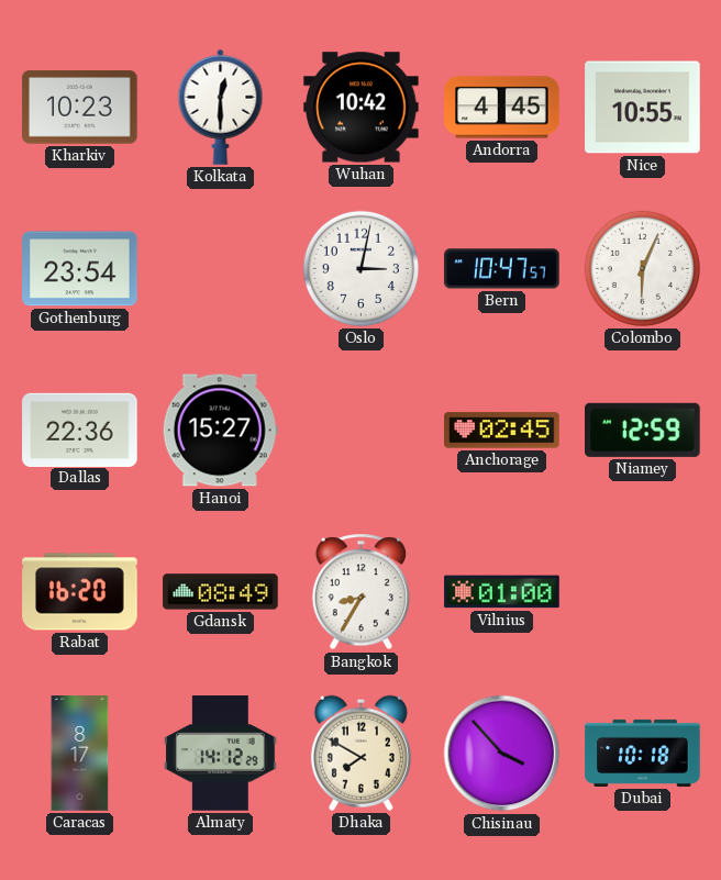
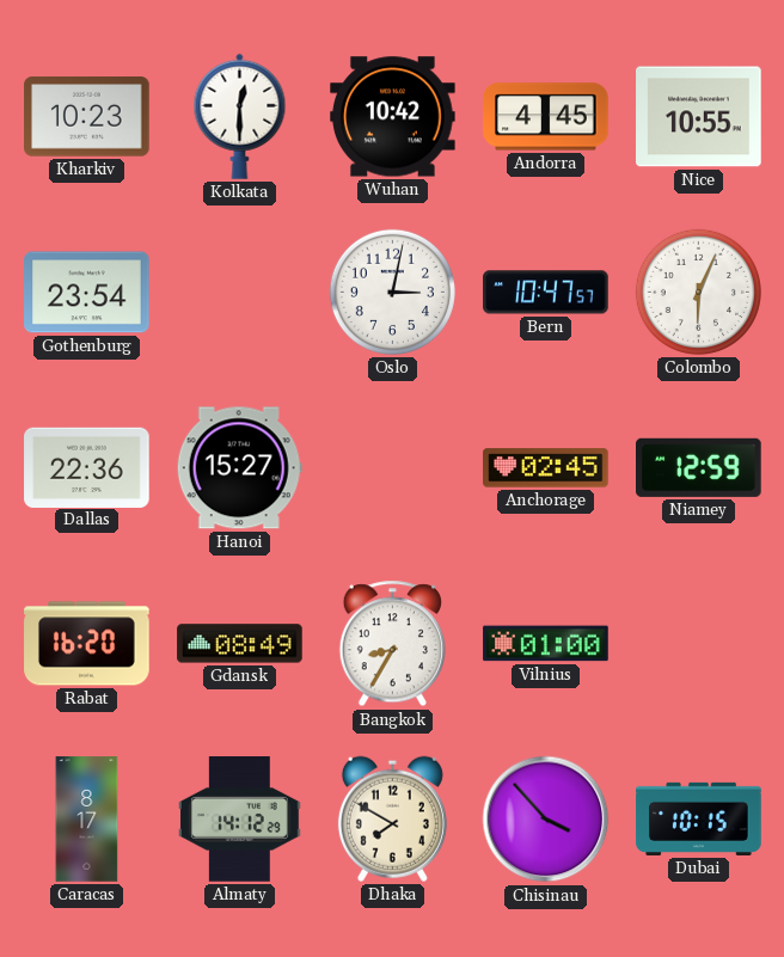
Dubai: 10:18 -> 10:15 (699, 818)
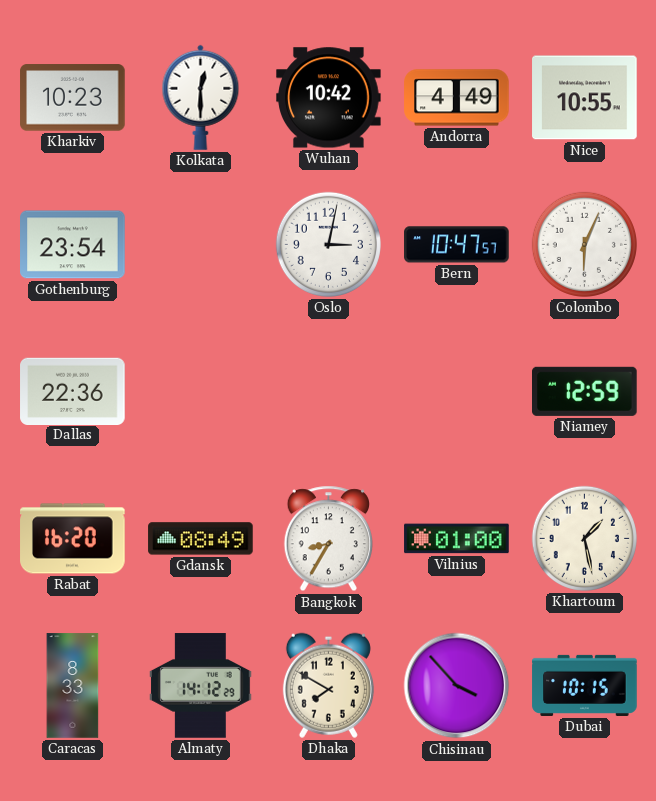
Andorra: 4:45 -> 4:49 (457, 98)
Hanoi: 15:27 -> none (239, 468)
Anchorage: 02:45 -> none (546, 468)
Khartoum: none -> 1:28 (584, 538)
Caracas: 8:17 -> 8:33 (73, 686)
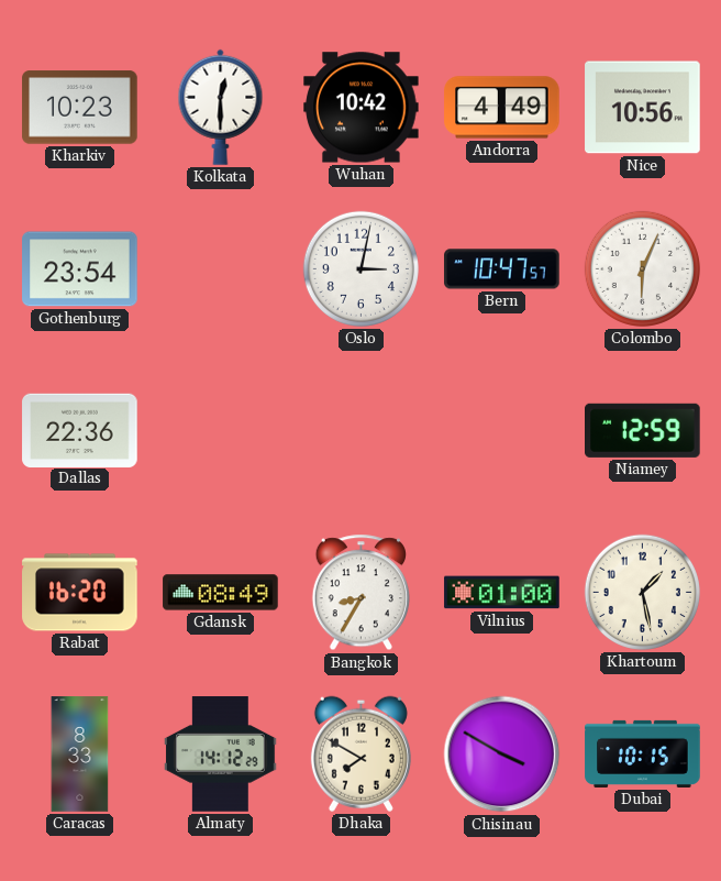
Nice: 10:55 -> 10:56 (643, 108)
Chisinau: 3:53 -> 3:50 (502, 755)
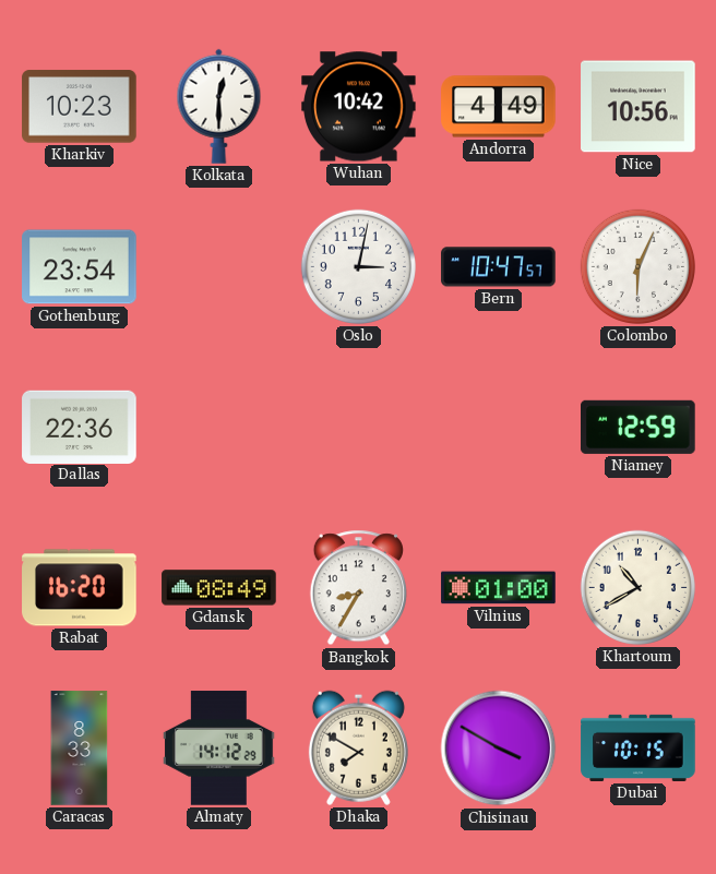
Khartoum: 1:28 -> 10:40 (637, 587)
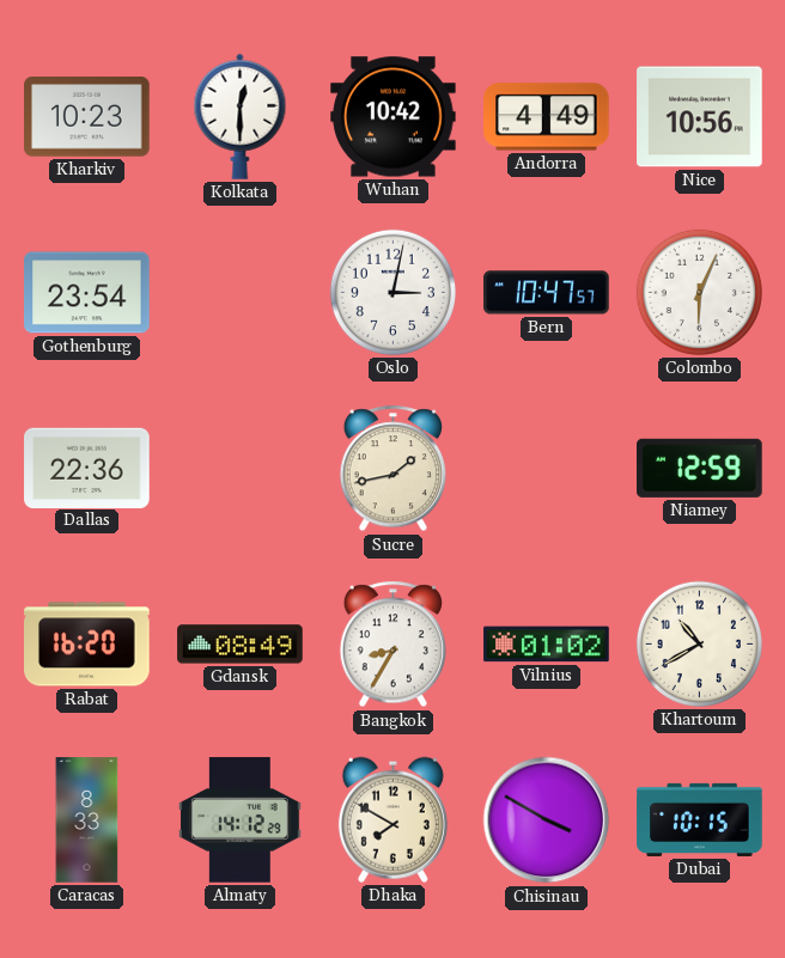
Sucre: none -> 1:43 (392, 469)
Vilnius: 01:00 -> 01:02 (547, 645)
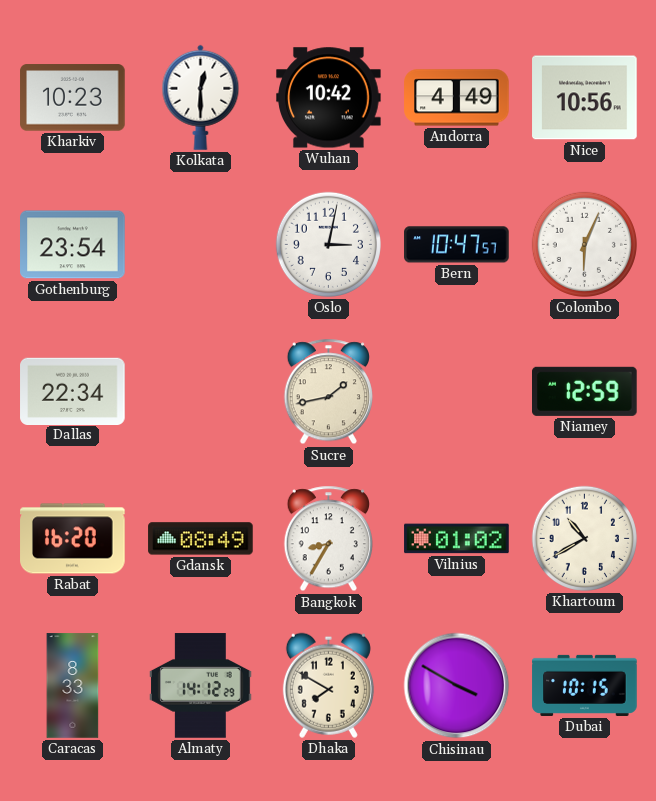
Dallas: 22:36 -> 22:34 (73, 391)
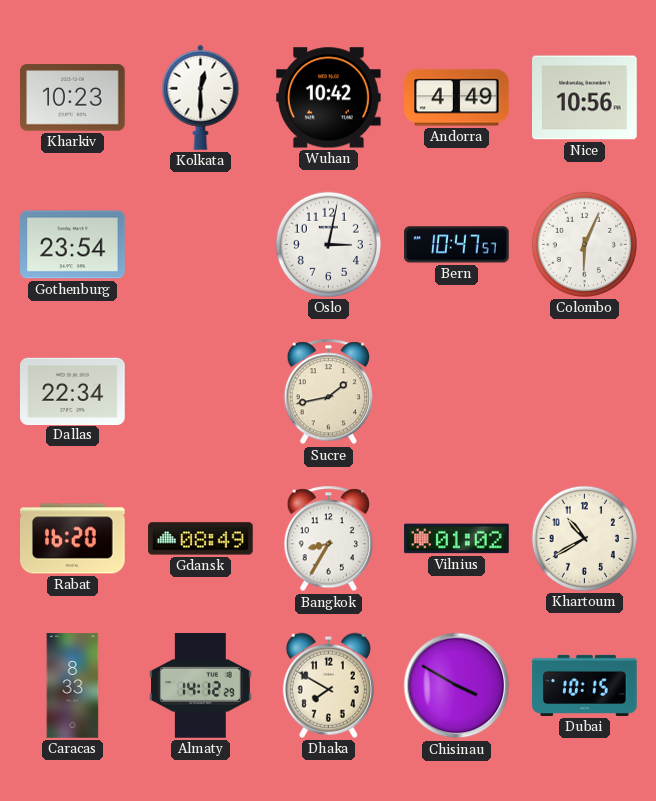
Niamey: 12:59 -> none (585, 391)
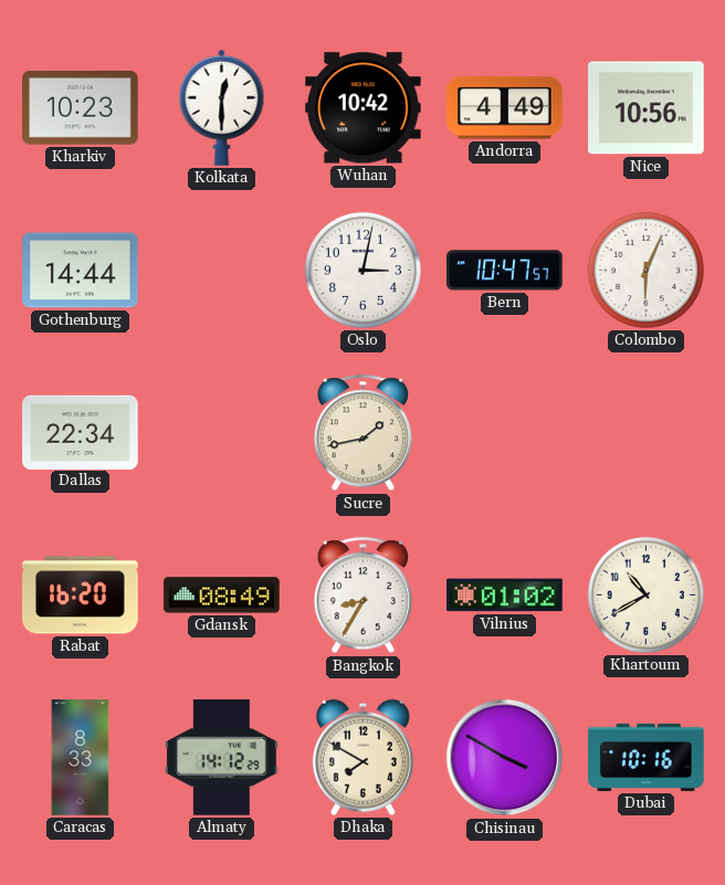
Gothenburg: 23:54 -> 14:44 (81, 271)
Dubai: 10:15 -> 10:16 (647, 757)
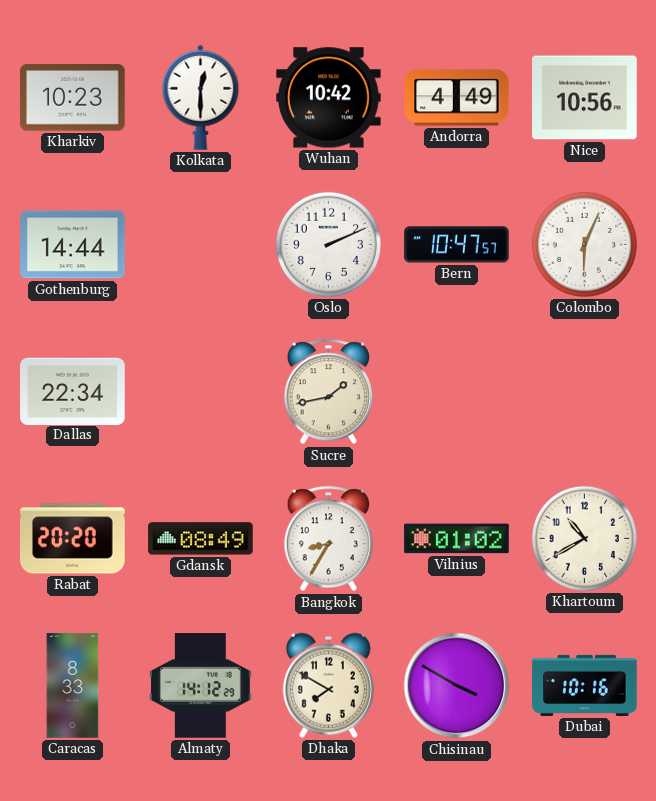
Oslo: 3:02 -> 2:11 (328, 244)
Rabat: 16:20 -> 20:20 (73, 539)
